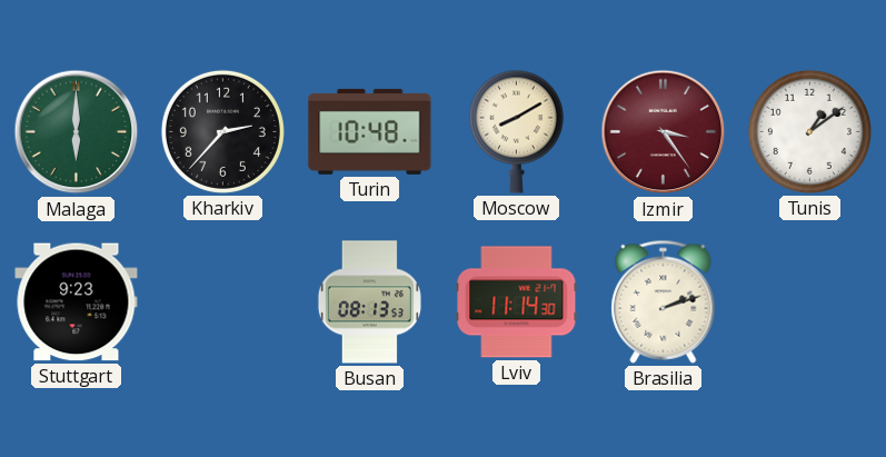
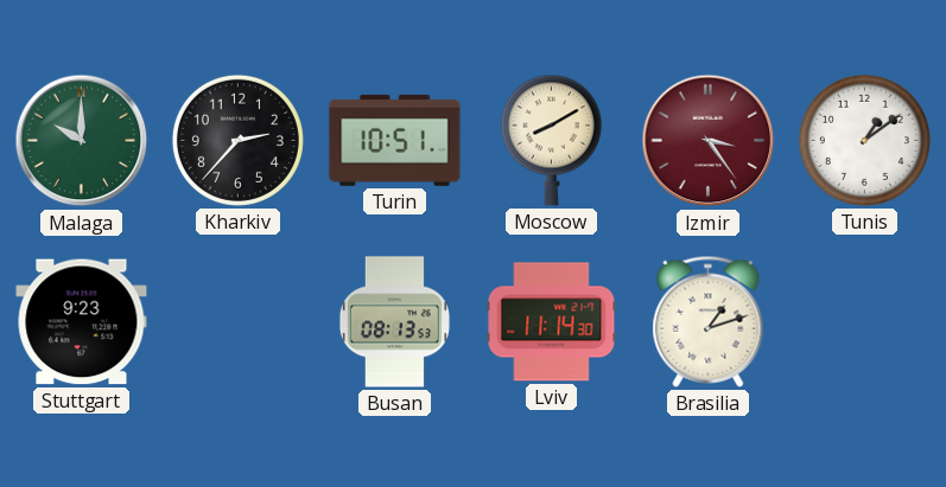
Malaga: 6:00 -> 10:00 (82, 141)
Turin: 10:48 -> 10:51 (395, 140)
Brasilia: 2:12 -> 1:12 (709, 321)
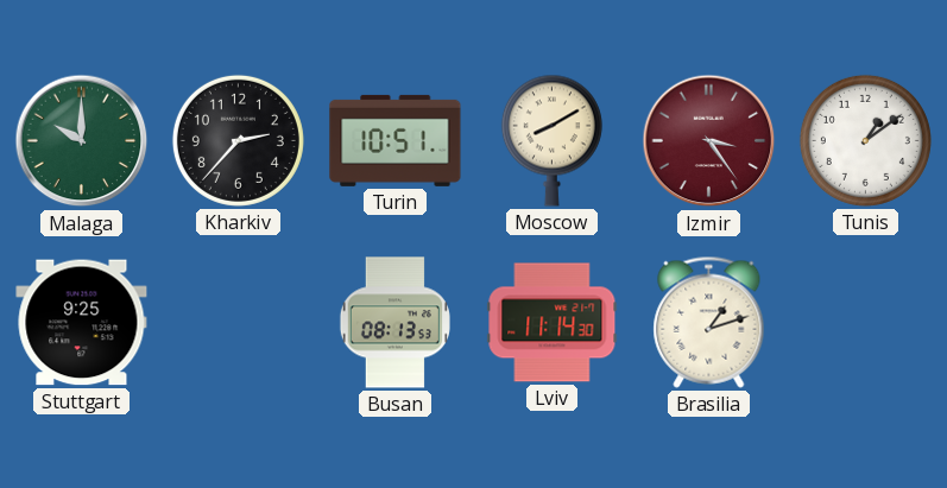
Stuttgart: 9:23 -> 9:25 (82, 323)
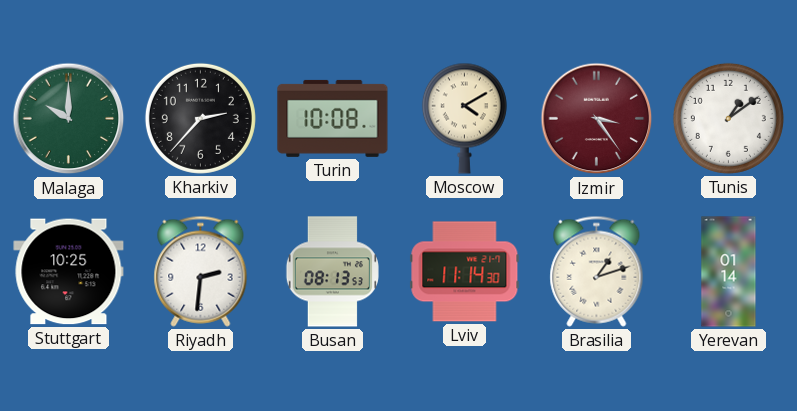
Turin: 10:51 -> 10:08 (333, 118)
Moscow: 8:10 -> 4:10 (464, 118)
Stuttgart: 9:25 -> 10:25 (69, 272)
Riyadh: none -> 2:31 (201, 271)
Yerevan: none -> 01:14 (729, 272)
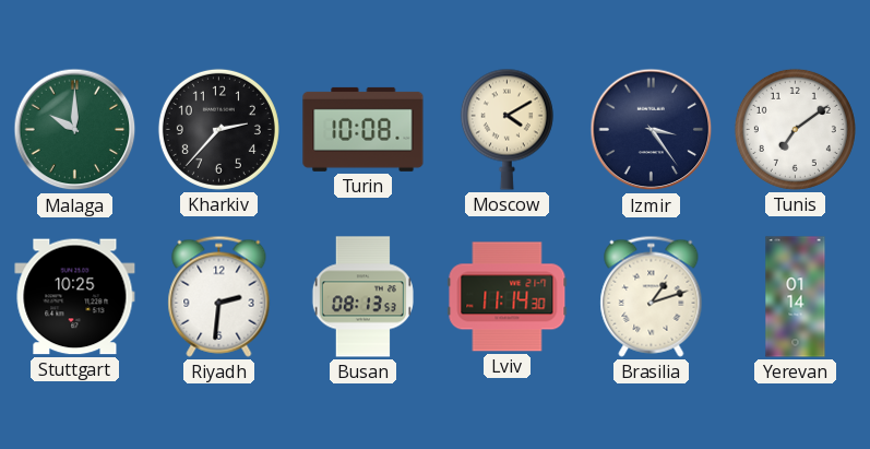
Izmir dial: burgundy -> navy (652, 130)
Tunis: 1:09 -> 7:09 (795, 129)
